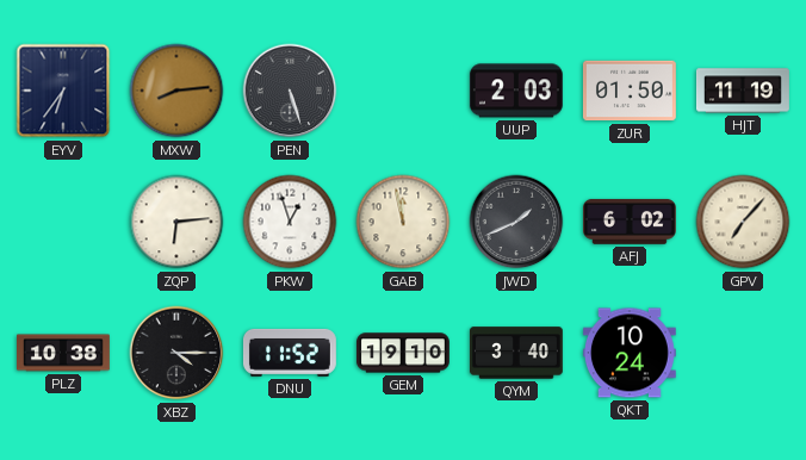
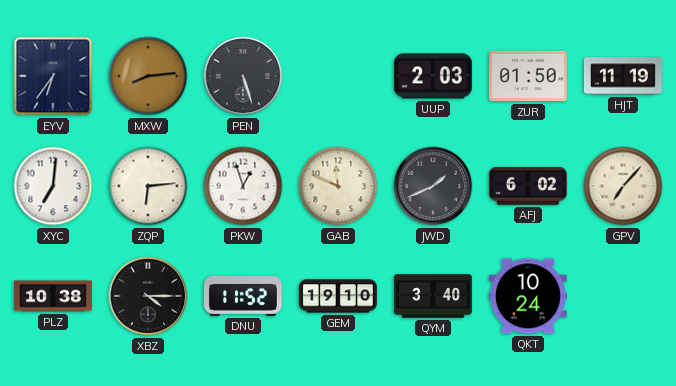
XYC: none -> 7:01 (53, 186)
GAB: 11:58 -> 11:49 (338, 186)
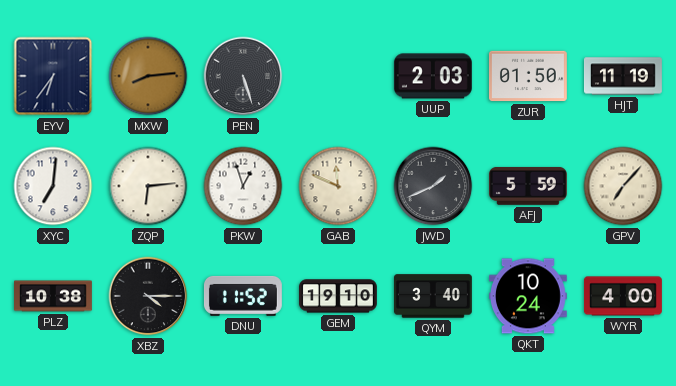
AFJ: 6:02 -> 5:59 (528, 186)
WYR: none -> 4:00 (623, 296)
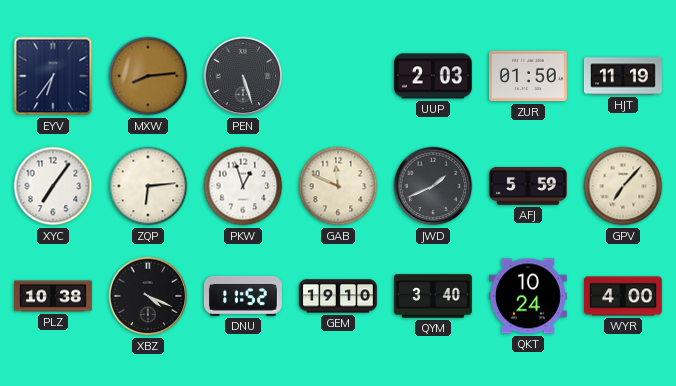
XYC: 7:01 -> 7:06 (53, 186)
XBZ: 4:15 -> 4:19 (148, 296)
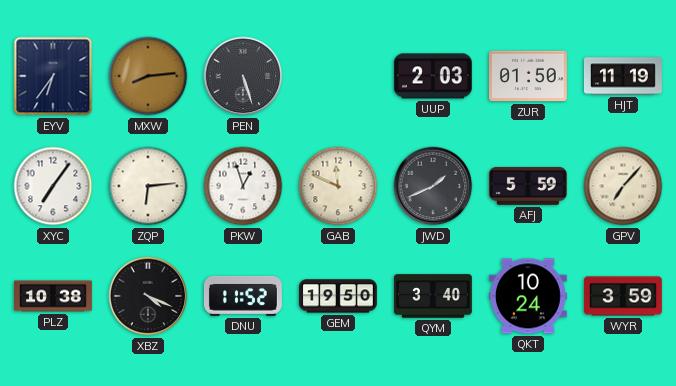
GEM: 19:10 -> 19:50 (338, 296)
WYR: 4:00 -> 3:59 (623, 296)
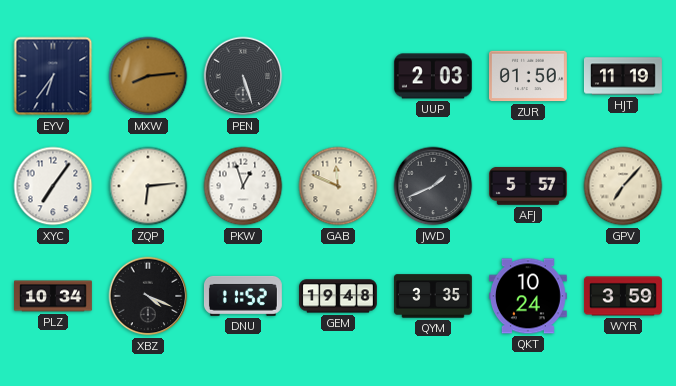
AFJ: 5:59 -> 5:57 (528, 186)
PLZ: 10:38 -> 10:34 (54, 296)
GEM: 19:50 -> 19:48 (338, 296)
QYM: 3:40 -> 3:35 (433, 296)
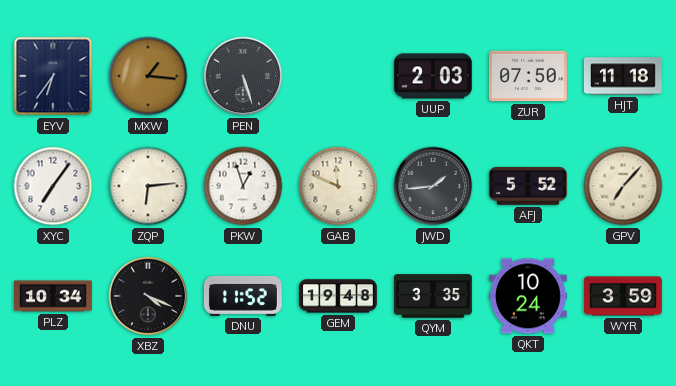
MXW: 8:14 -> 1:16 (148, 76)
ZUR: 01:50 -> 07:50 (528, 76)
HJT: 11:19 -> 11:18 (624, 76)
JWD: 1:41 -> 1:44 (433, 186)
AFJ: 5:57 -> 5:52 (528, 186)
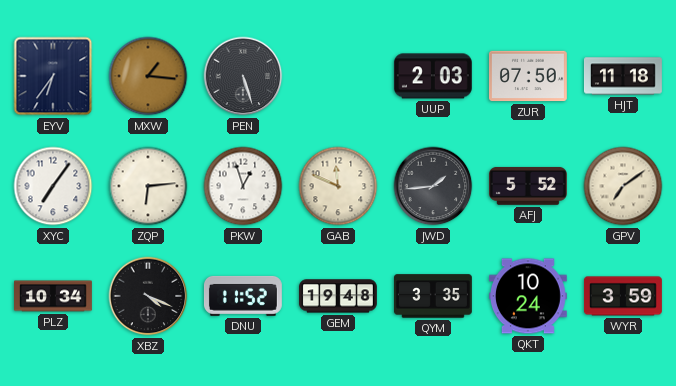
GPV: 7:07 -> 7:09 (623, 186)
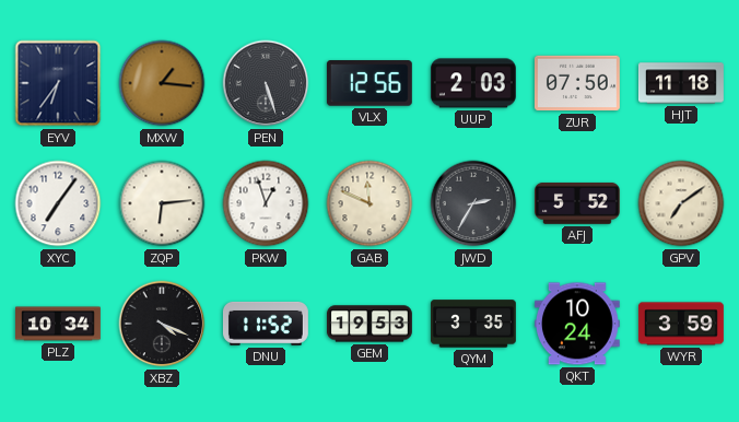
VLX: none -> 12:56 (369, 83)
JWD: 1:44 -> 2:35 (473, 203)
GEM: 19:48 -> 19:53 (369, 324)
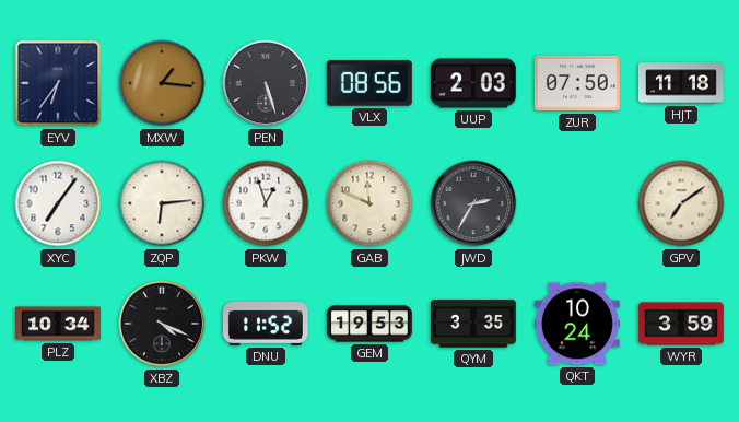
VLX: 12:56 -> 08:56 (369, 83)
AFJ: 5:52 -> none (577, 203)
